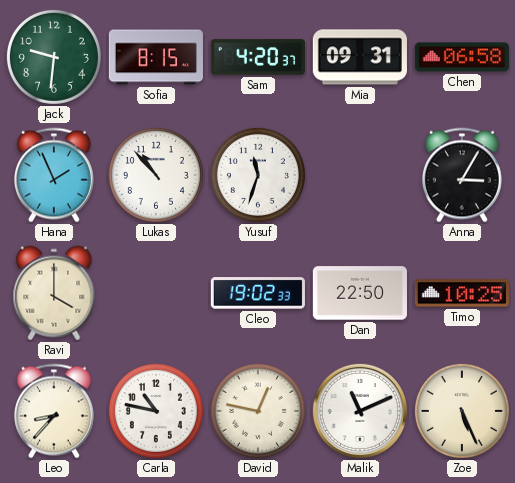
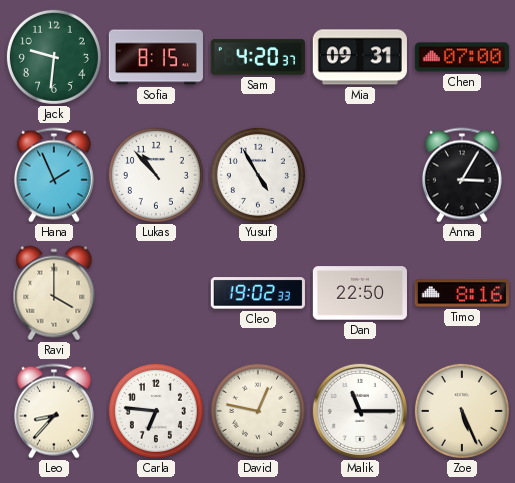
Chen: 06:58 -> 07:00 (462, 57)
Yusuf: 11:33 -> 4:55 (258, 175)
Timo: 10:25 -> 8:16 (462, 293)
Carla: 10:47 -> 6:46 (156, 411)
Malik: 11:11 -> 11:15 (360, 411)
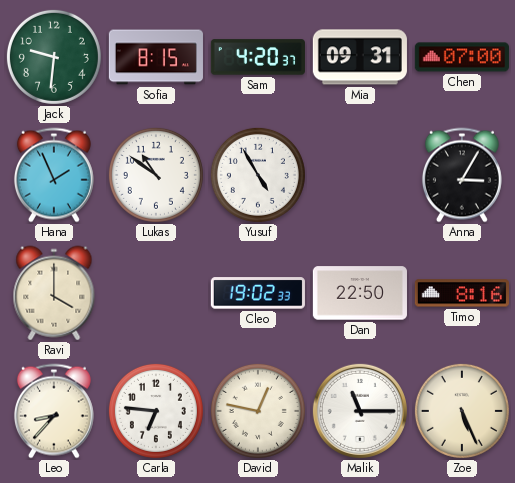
Lukas: 10:53 -> 10:51 (156, 175)
